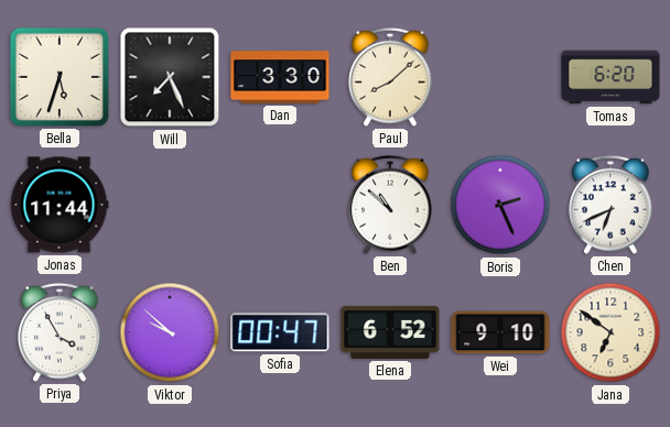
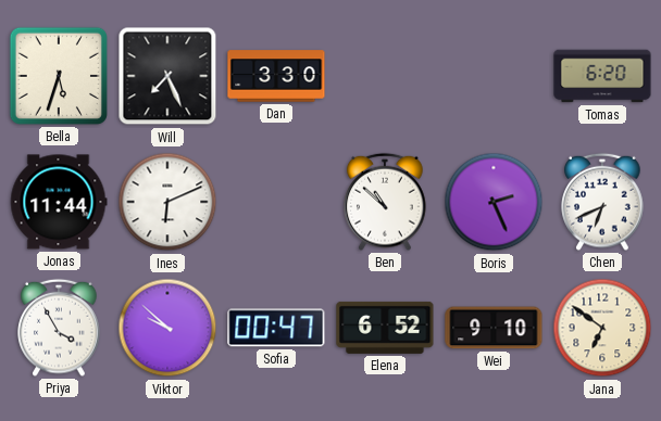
Paul: 8:08 -> none (390, 77)
Ines: none -> 6:11 (167, 202)
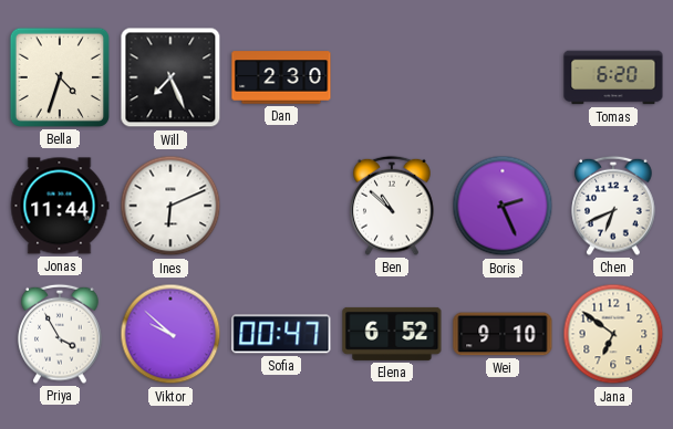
Bella: 5:33 -> 4:33 (60, 77)
Dan: 3:30 -> 2:30 (281, 77)
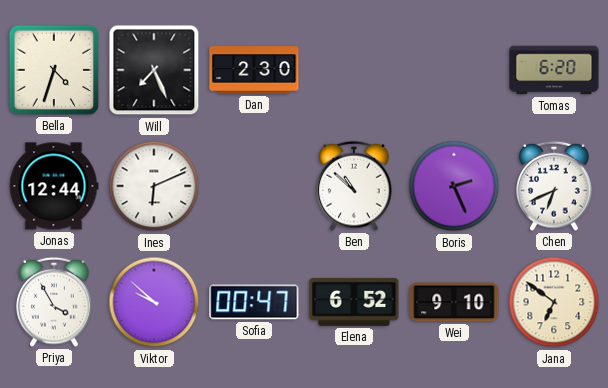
Jonas: 11:44 -> 12:44 (54, 186)
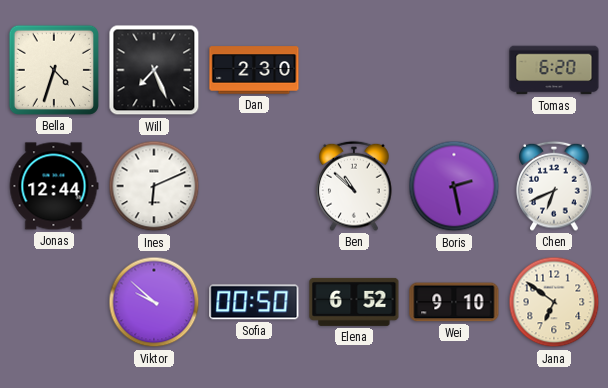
Boris: 2:26 -> 2:28 (454, 186)
Priya: 3:55 -> none (54, 302)
Sofia: 00:47 -> 00:50 (254, 302)
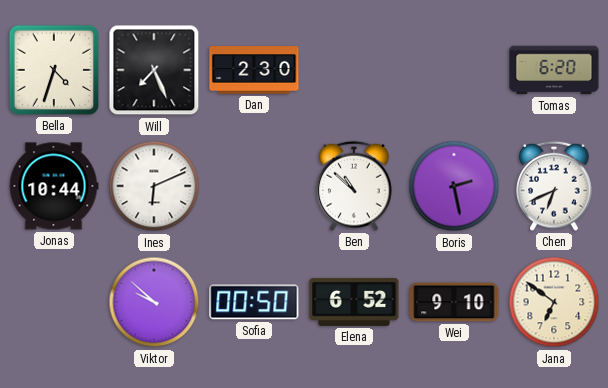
Jonas: 12:44 -> 10:44 (54, 186)
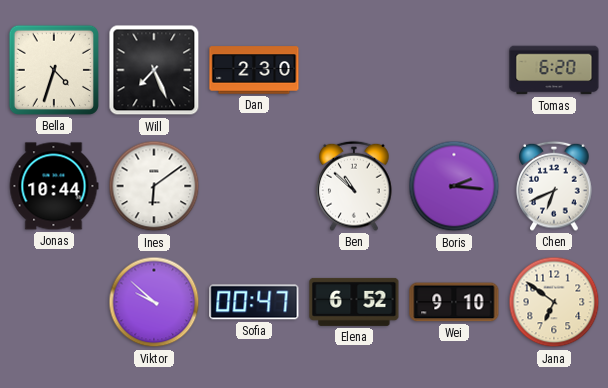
Ines: 6:11 -> 6:09 (154, 186)
Boris: 2:28 -> 2:16 (454, 186)
Sofia: 00:50 -> 00:47 (254, 302)
